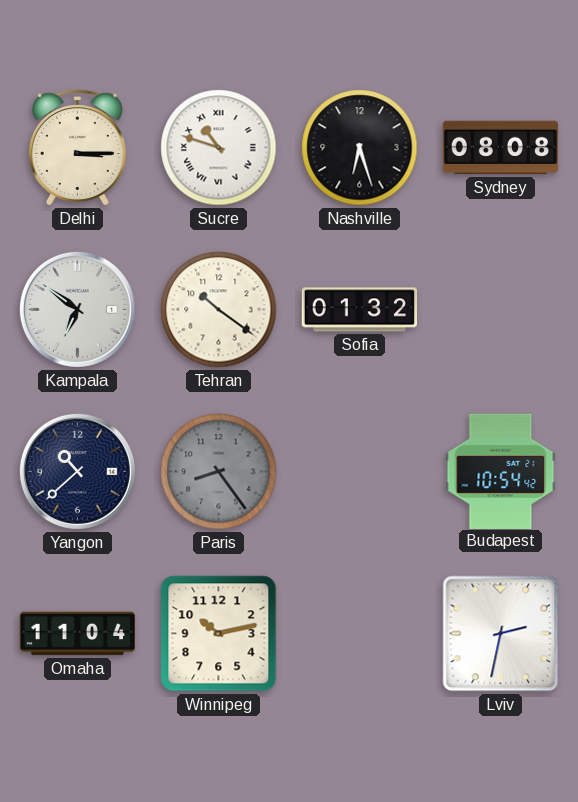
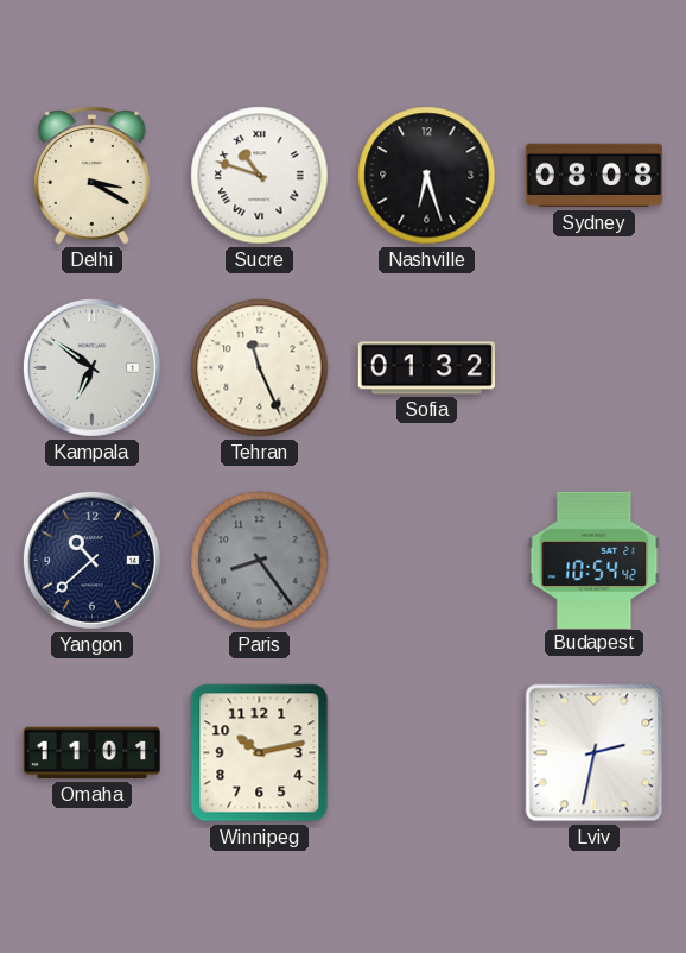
Delhi: 3:15 -> 3:20 (91, 176)
Tehran: 10:21 -> 11:26 (260, 368)
Omaha: 11:04 -> 11:01 (93, 753)
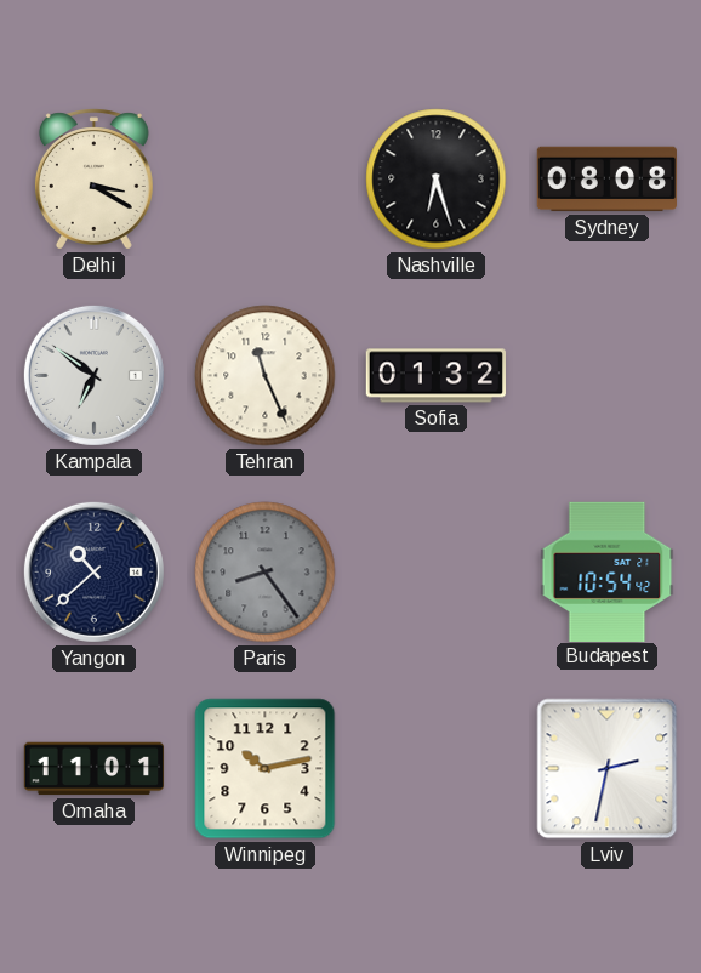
Sucre: 10:48 -> none (260, 176)
